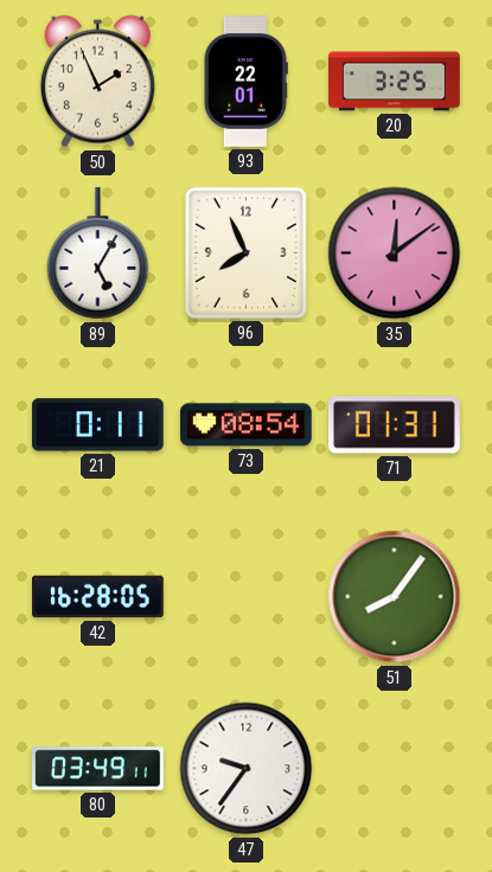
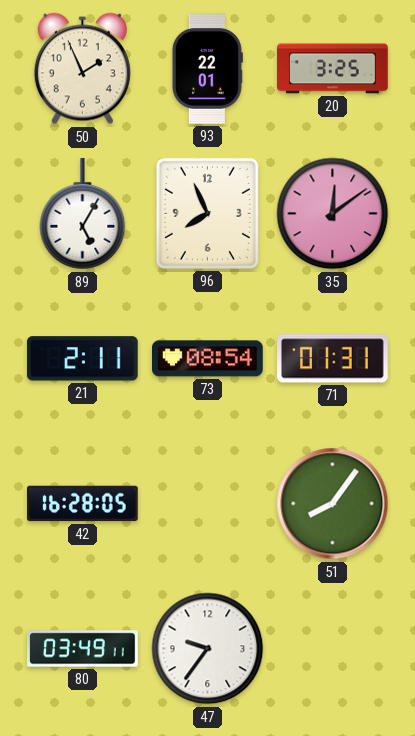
21: 0:11 -> 2:11 (82, 359)
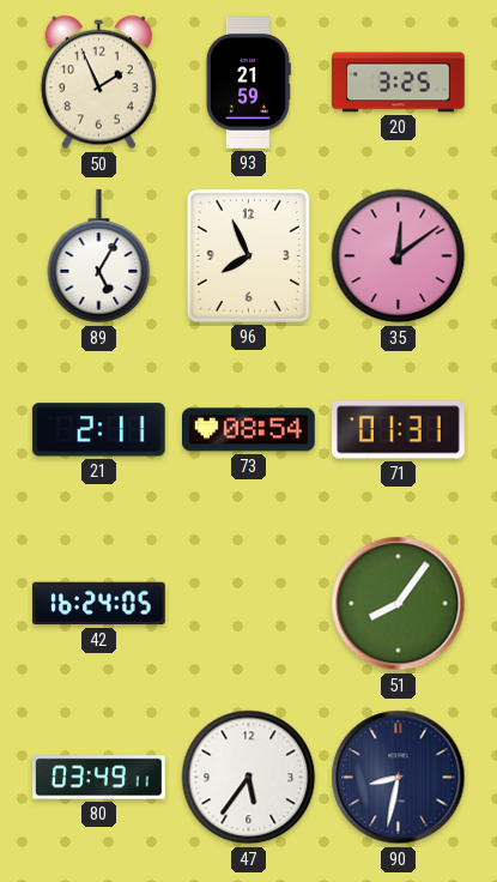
93: 22:01 -> 21:59 (248, 83)
42: 16:28 -> 16:24 (99, 604)
47: 9:36 -> 5:36 (249, 778)
90: none -> 8:32 (399, 778)
